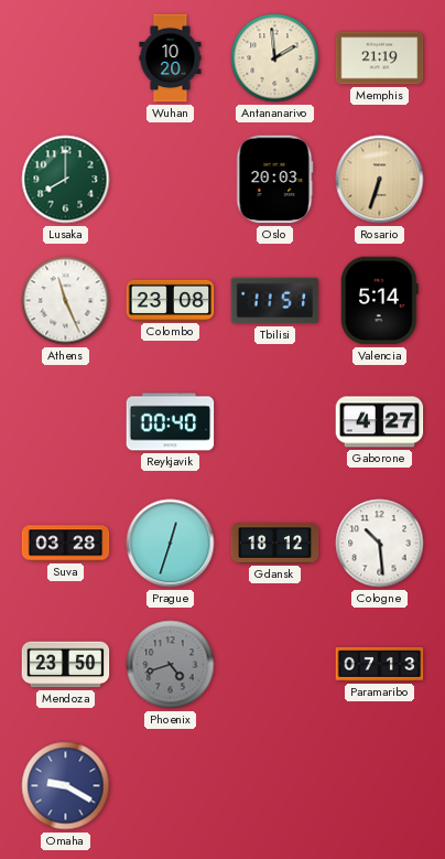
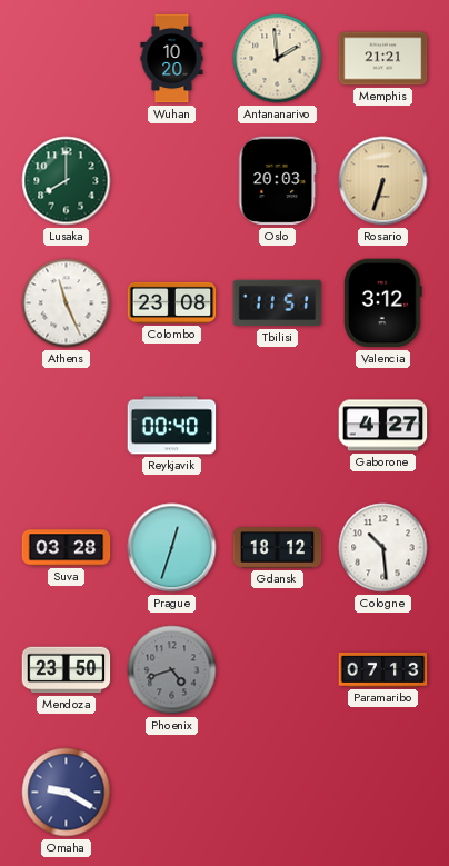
Memphis: 21:19 -> 21:21 (383, 59)
Valencia: 5:14 -> 3:12 (382, 303)
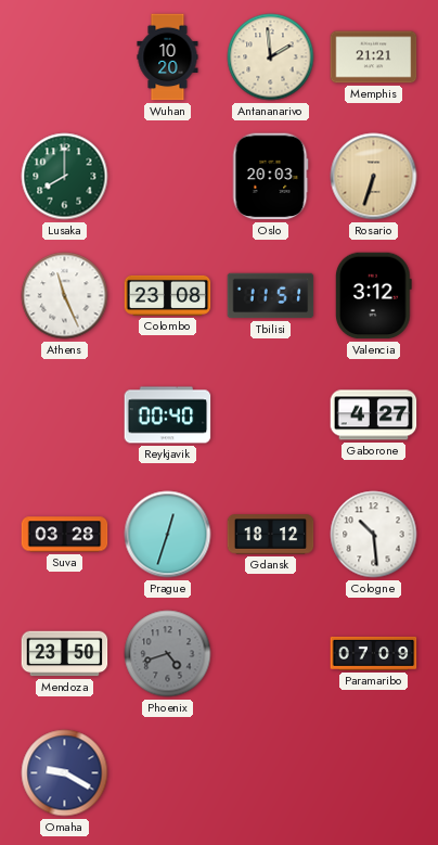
Paramaribo: 07:13 -> 07:09 (374, 653)
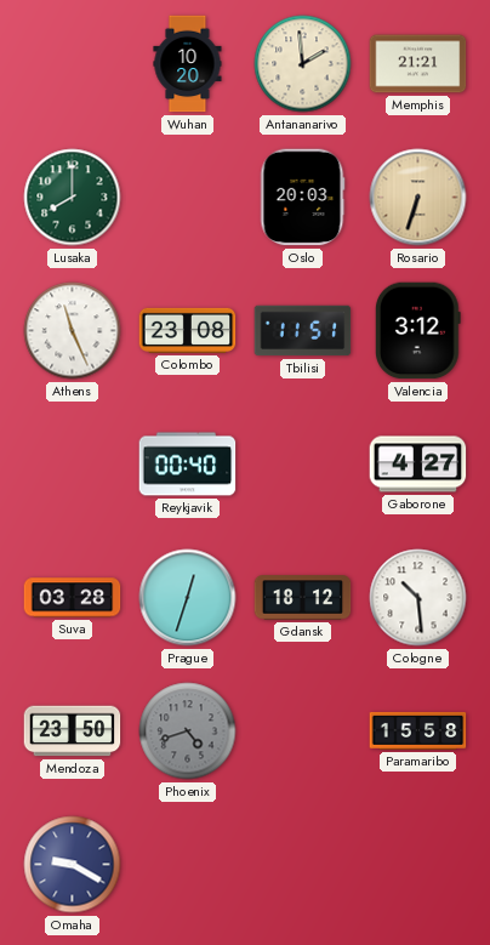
Paramaribo: 07:09 -> 15:58 (418, 730)
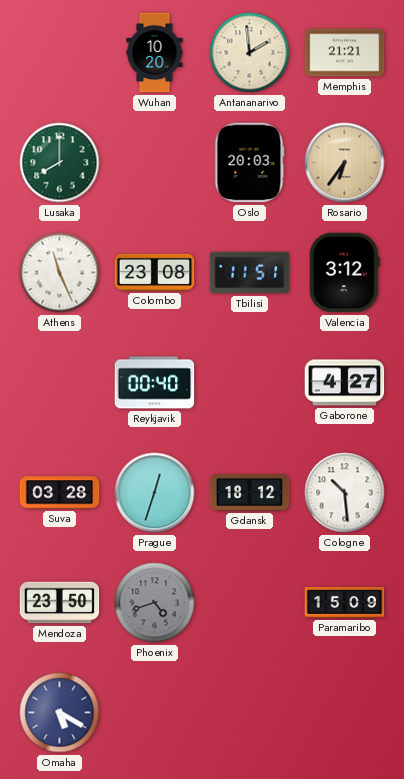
Rosario: 6:33 -> 6:36 (345, 163)
Paramaribo: 15:58 -> 15:09 (345, 602)
Omaha: 9:20 -> 5:20 (60, 713)
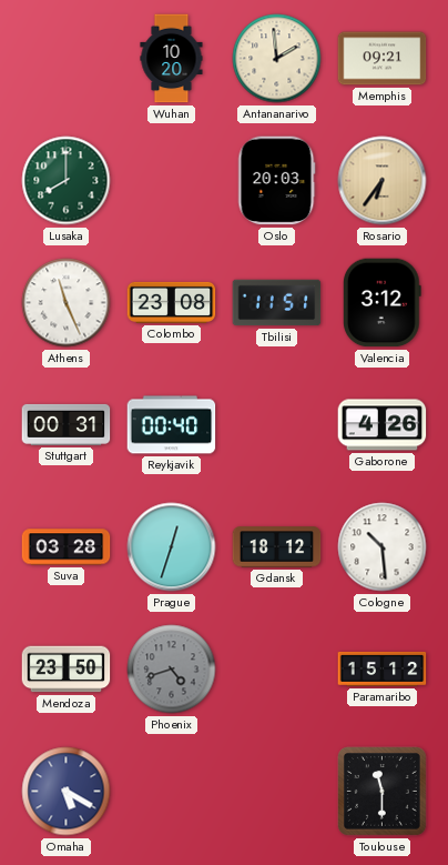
Memphis: 21:21 -> 09:21 (383, 59)
Stuttgart: none -> 00:31 (67, 424)
Gaborone: 4:27 -> 4:26 (383, 425)
Paramaribo: 15:09 -> 15:12 (383, 668)
Toulouse: none -> 11:30 (383, 792)
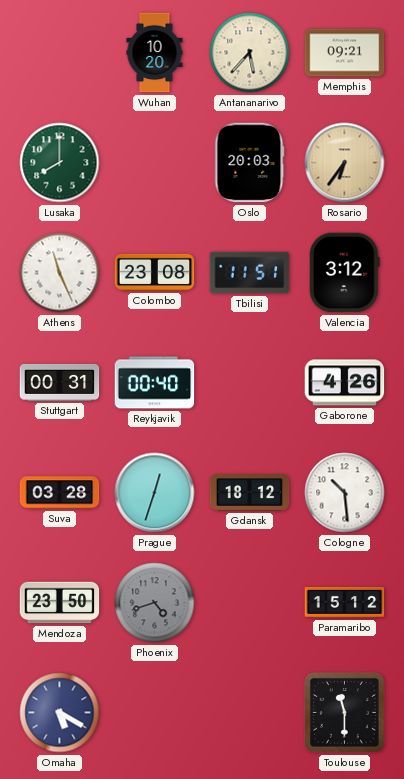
Antananarivo: 1:59 -> 5:37 (250, 53)
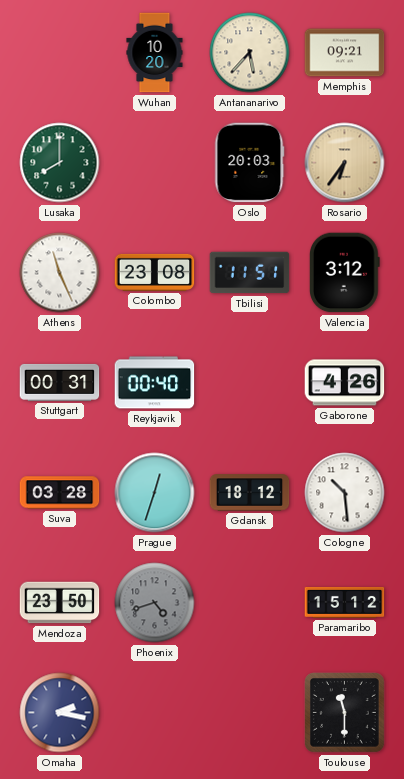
Omaha: 5:20 -> 2:17 (60, 713)
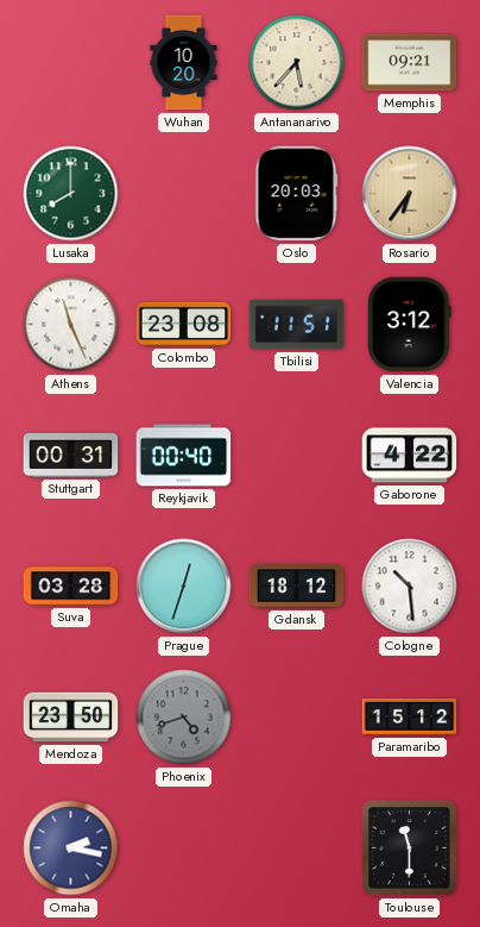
Gaborone: 4:26 -> 4:22 (410, 456)
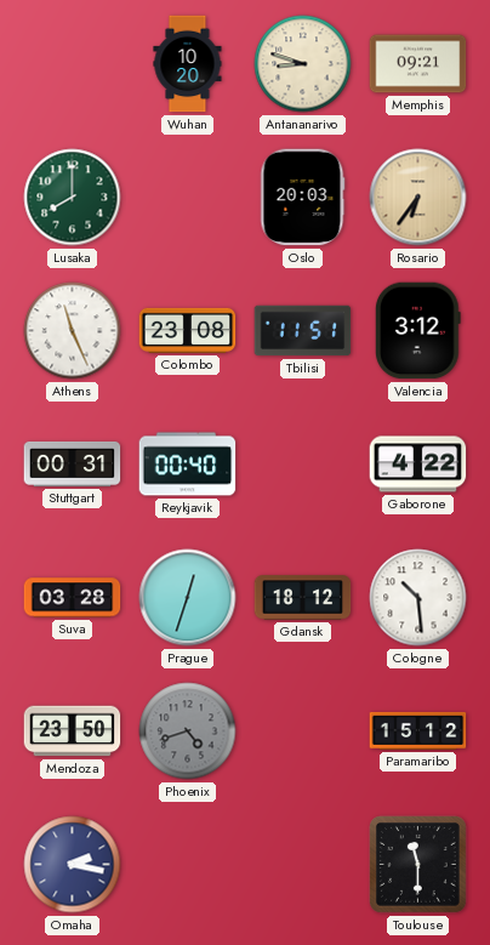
Antananarivo: 5:37 -> 8:48 (303, 64)
